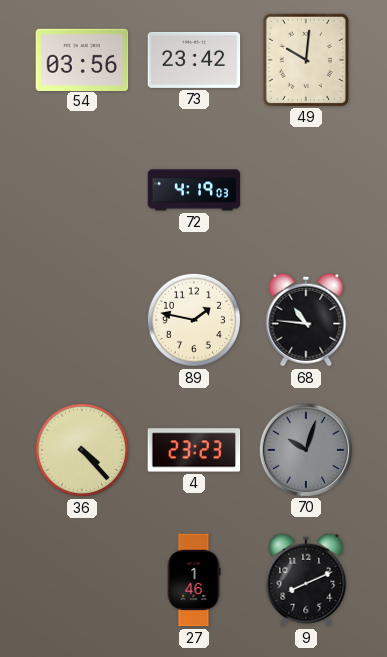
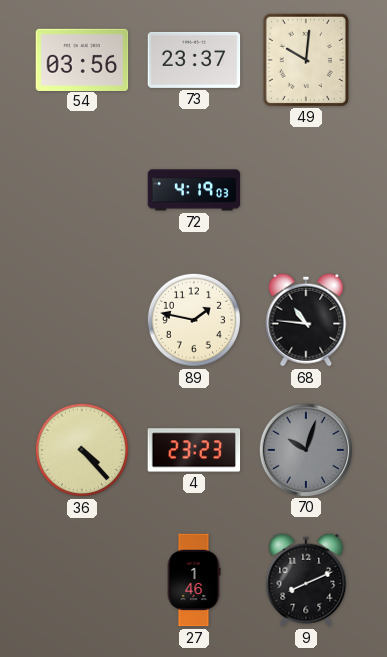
73: 23:42 -> 23:37 (194, 60)
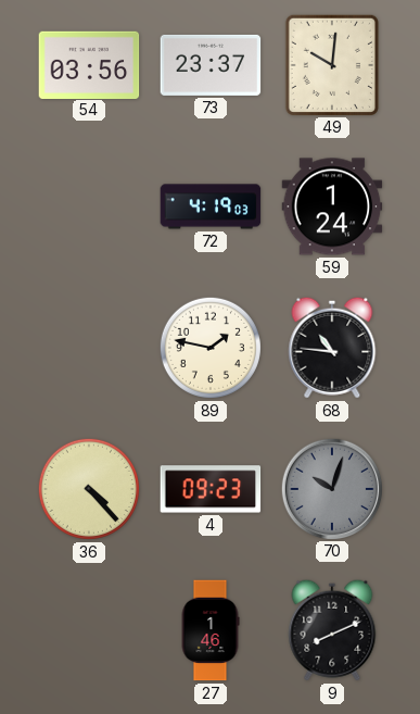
59: none -> 1:24 (332, 206)
4: 23:23 -> 09:23 (211, 489)
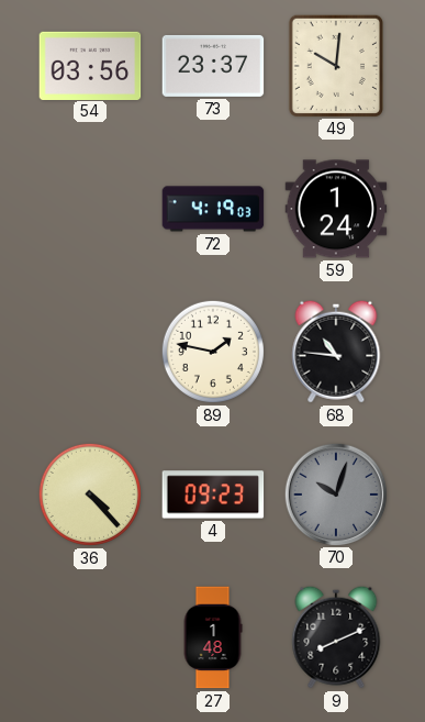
27: 1:46 -> 1:48 (213, 637)
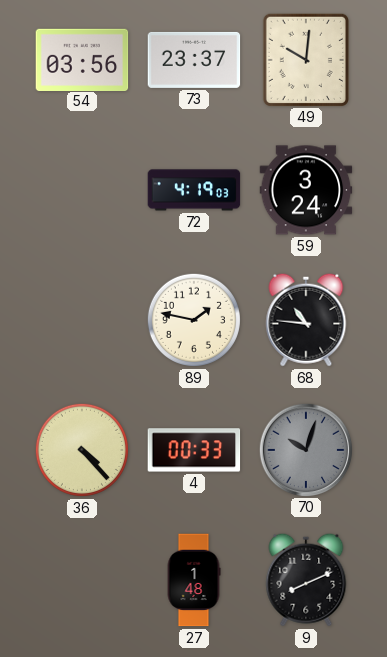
59: 1:24 -> 3:24 (306, 190)
4: 09:23 -> 00:33 (194, 450)
